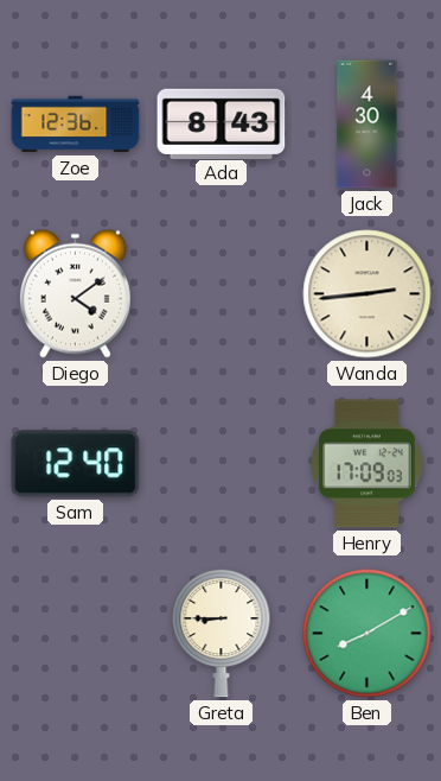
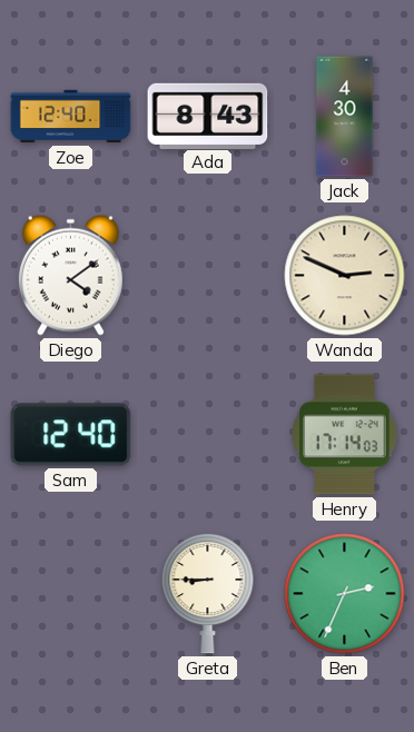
Zoe: 12:36 -> 12:40 (71, 117)
Wanda: 2:44 -> 2:49 (345, 276)
Henry: 17:09 -> 17:14 (345, 435)
Ben: 8:10 -> 2:34 (345, 594)
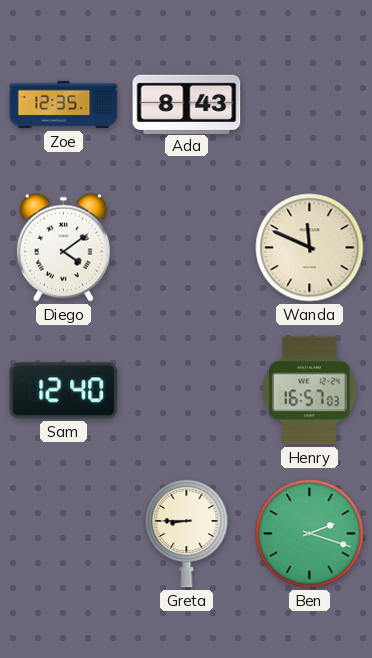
Zoe: 12:40 -> 12:35 (64, 105)
Jack: 4:30 -> none (345, 117)
Wanda: 2:49 -> 11:49 (310, 248)
Henry: 17:14 -> 16:57 (310, 391)
Ben: 2:34 -> 2:18 (310, 534)
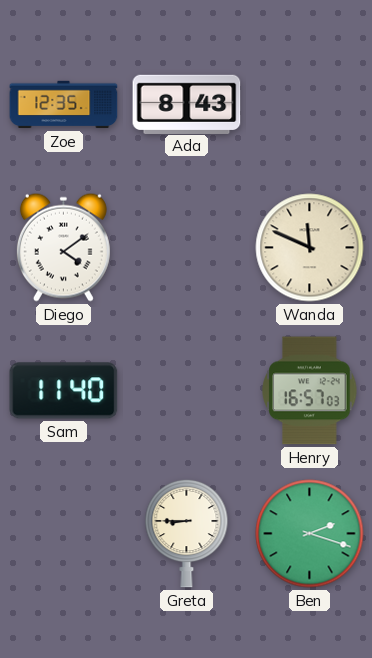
Sam: 12:40 -> 11:40 (64, 391)
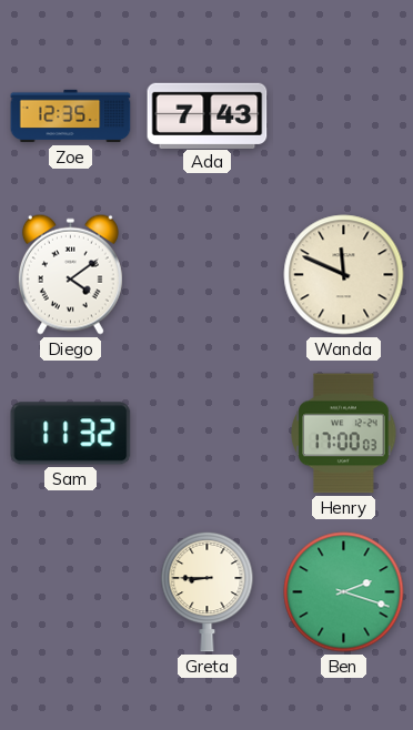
Ada: 8:43 -> 7:43 (208, 115)
Sam: 11:40 -> 11:32 (71, 434)
Henry: 16:57 -> 17:00 (344, 434)
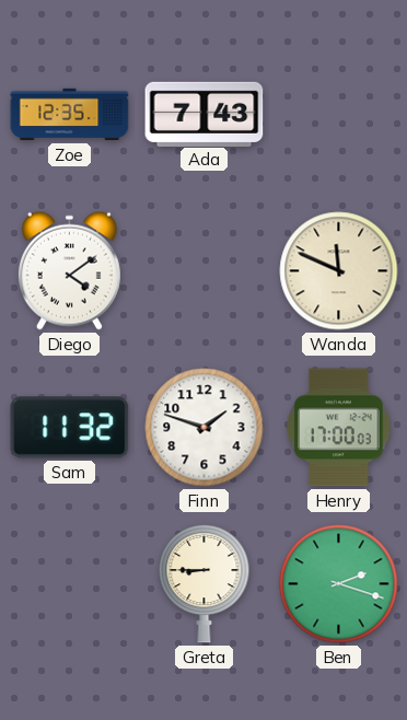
Finn: none -> 1:48 (205, 428)
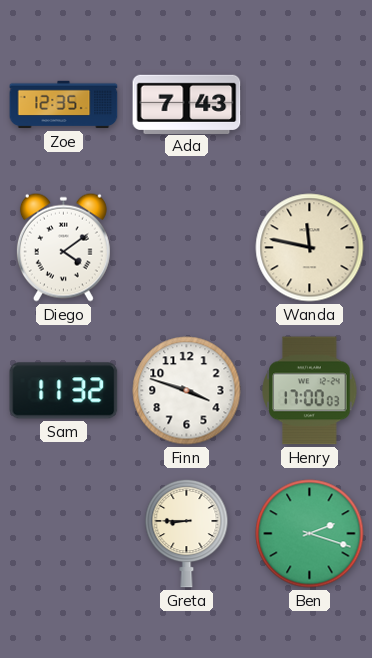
Wanda: 11:49 -> 11:47 (310, 248)
Finn: 1:48 -> 3:48 (187, 391)
